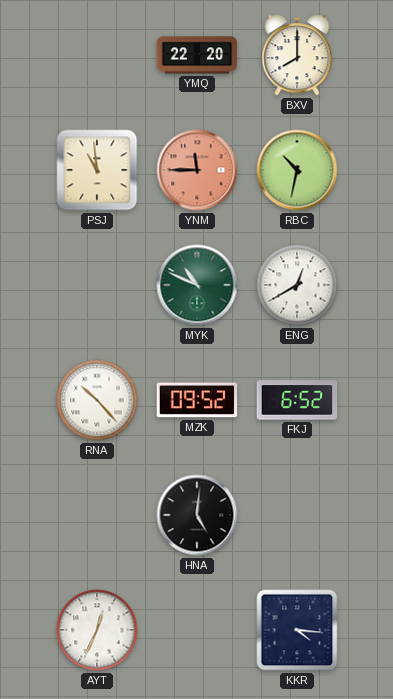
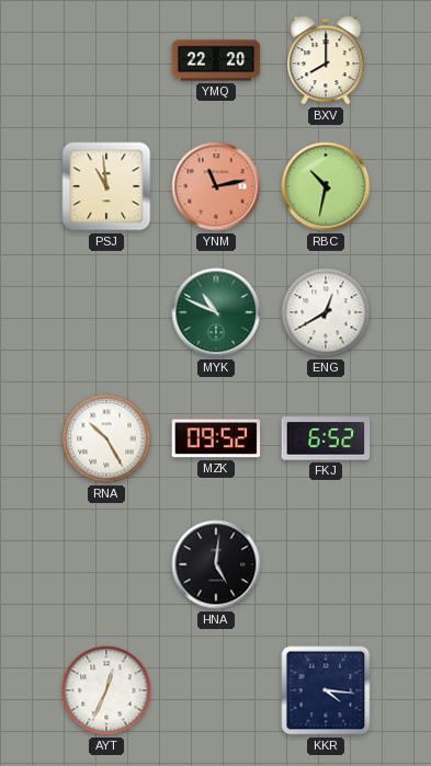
YNM: 11:45 -> 11:13 (216, 186)
RNA: 10:23 -> 10:25 (106, 438)
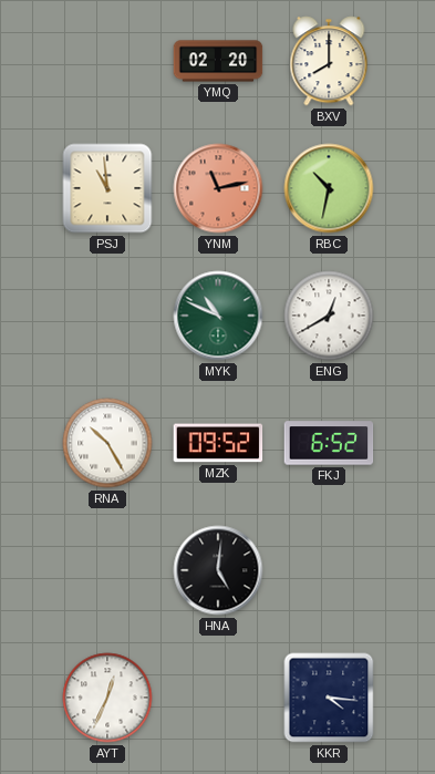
YMQ: 22:20 -> 02:20 (218, 61)
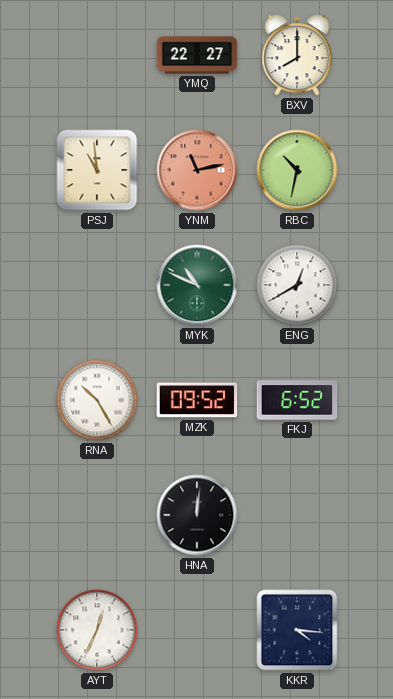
YMQ: 02:20 -> 22:27 (197, 55)
HNA: 5:01 -> 12:01 (197, 515)
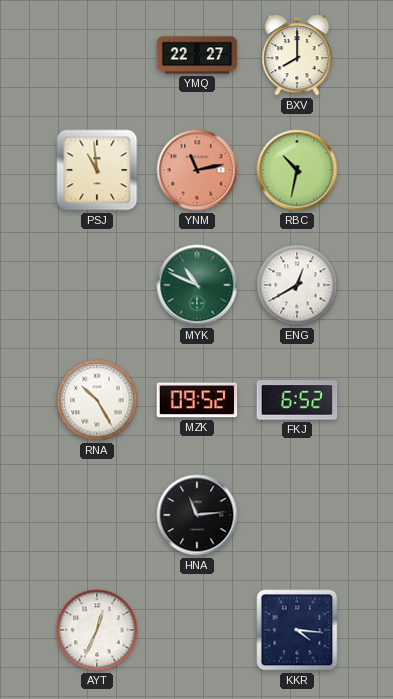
HNA: 12:01 -> 11:14 (197, 515)
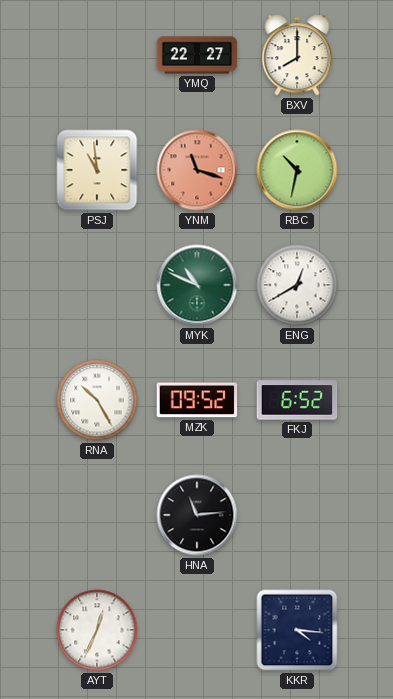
YNM: 11:13 -> 11:18 (197, 170)
